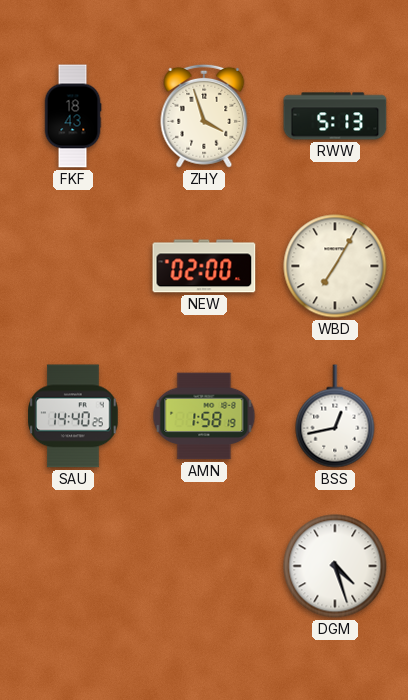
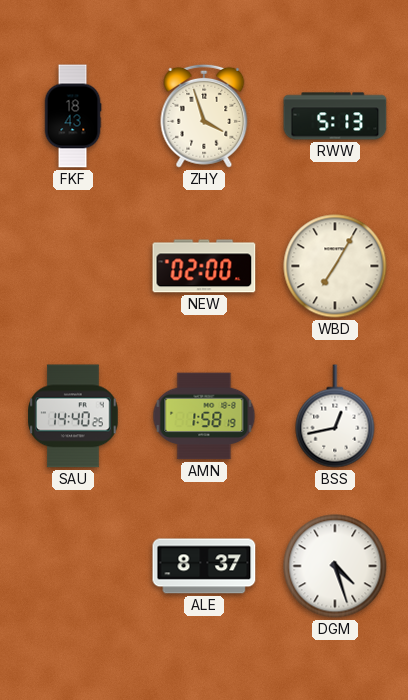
ALE: none -> 8:37 (204, 566)
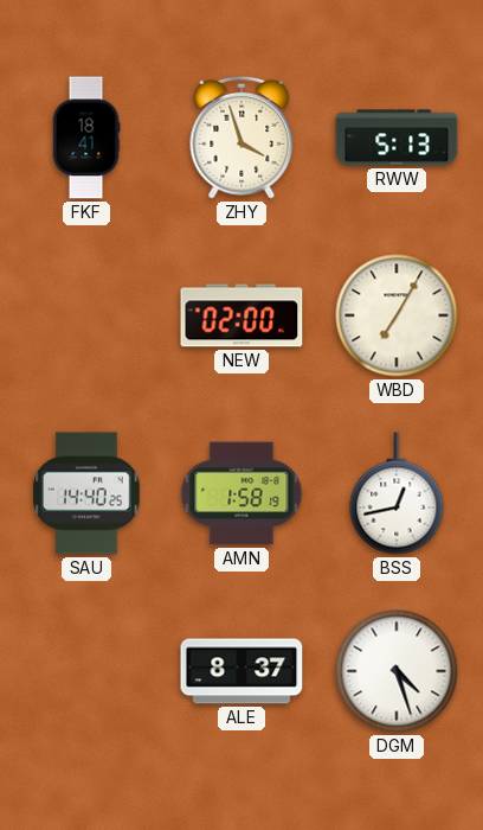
FKF: 18:43 -> 18:41 (86, 138)
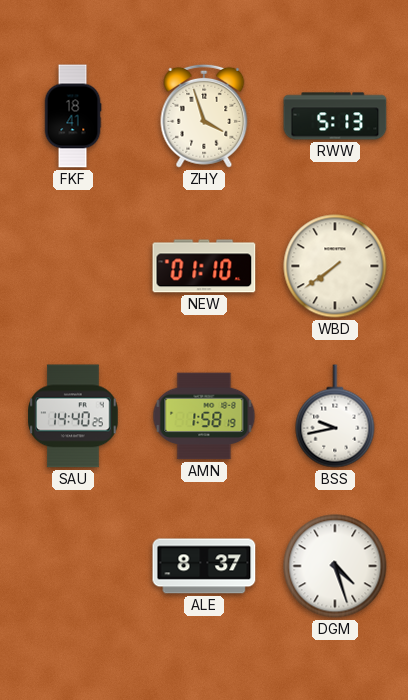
NEW: 02:00 -> 01:10 (204, 266)
WBD: 7:05 -> 7:39 (335, 266)
BSS: 12:43 -> 9:43 (335, 416)
